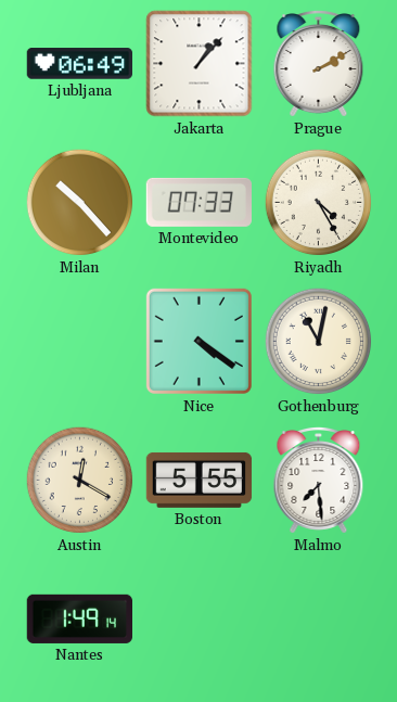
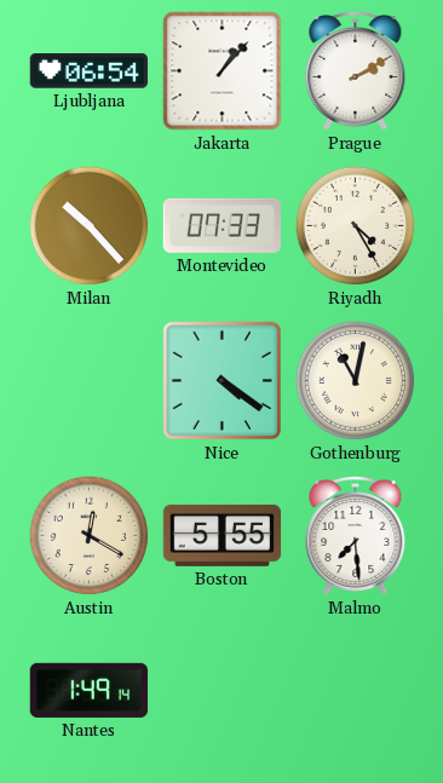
Ljubljana: 06:49 -> 06:54 (88, 71)
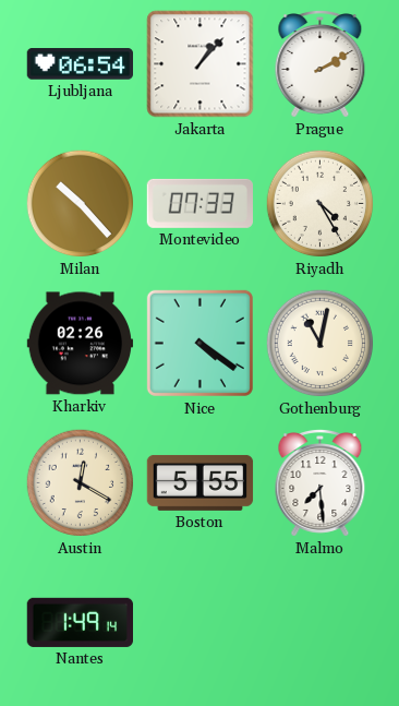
Kharkiv: none -> 02:26 (81, 344)
